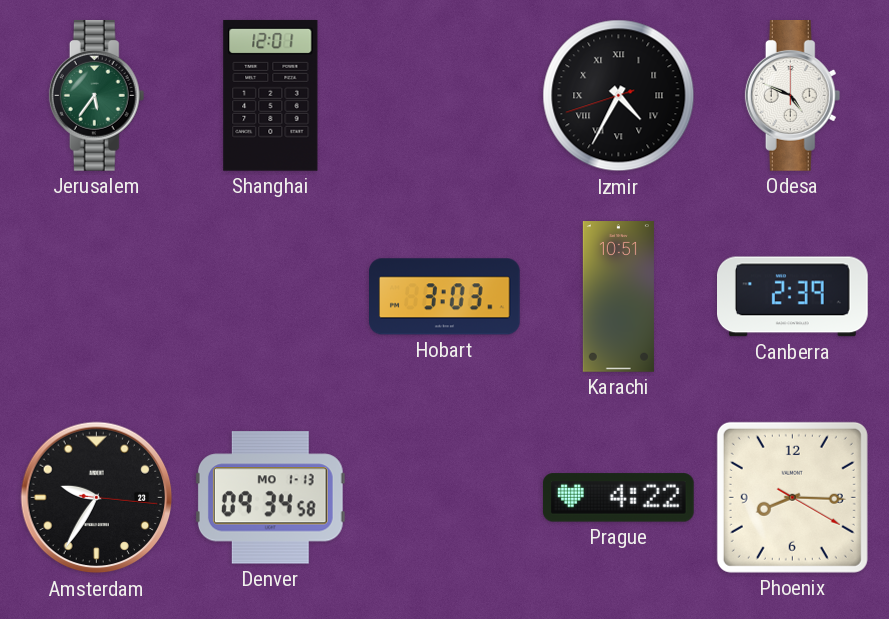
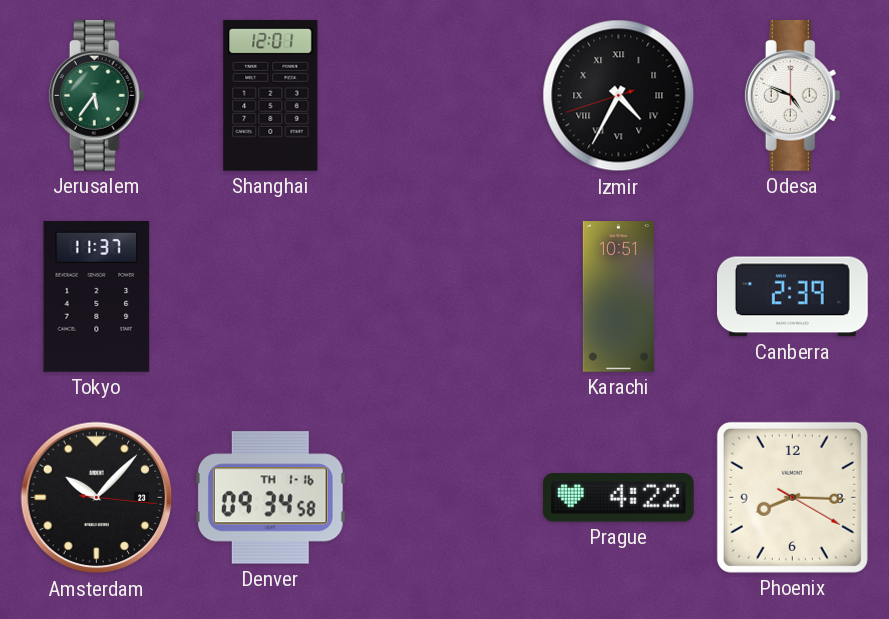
Tokyo: none -> 11:37 (97, 297)
Hobart: 3:03 -> none (445, 297)
Amsterdam: 9:35 -> 10:07 (97, 498)
Denver date: MO 1-13 -> TH 1-16 (270, 498)
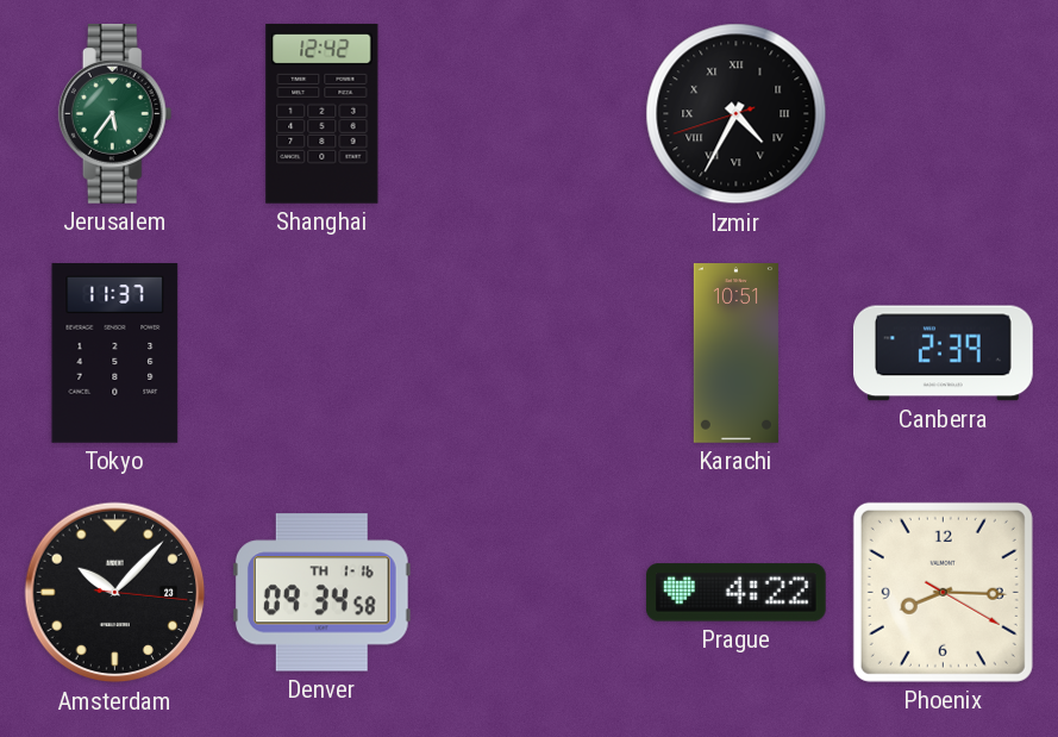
Shanghai: 12:01 -> 12:42 (323, 113)
Odesa: 4:49 -> none (793, 96)
